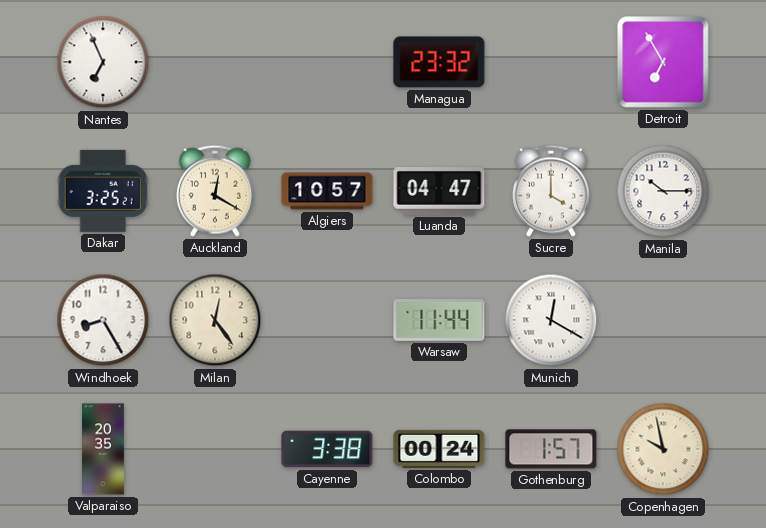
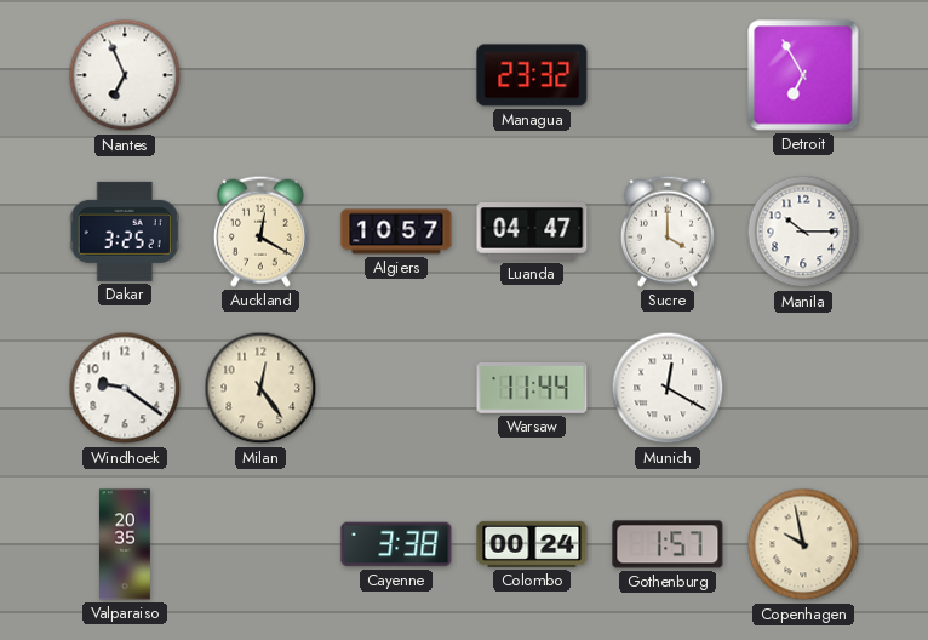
Windhoek: 8:25 -> 9:21 (125, 388)
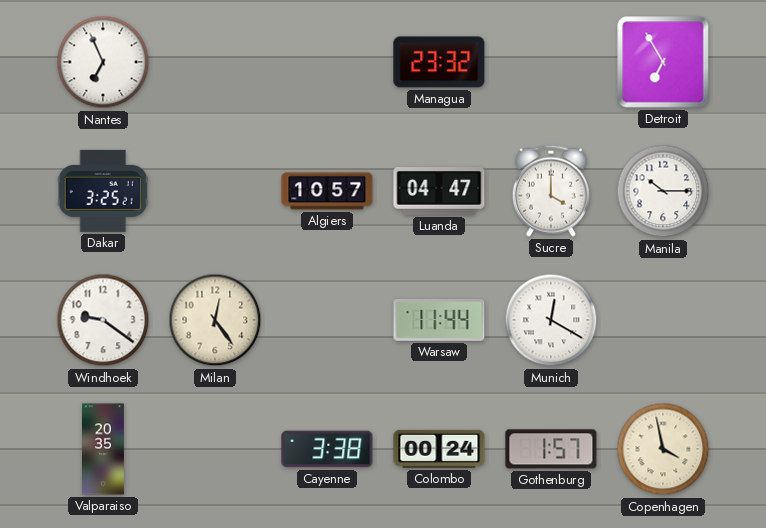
Auckland: 12:20 -> none (260, 232)
Copenhagen: 9:58 -> 3:58 (663, 449)
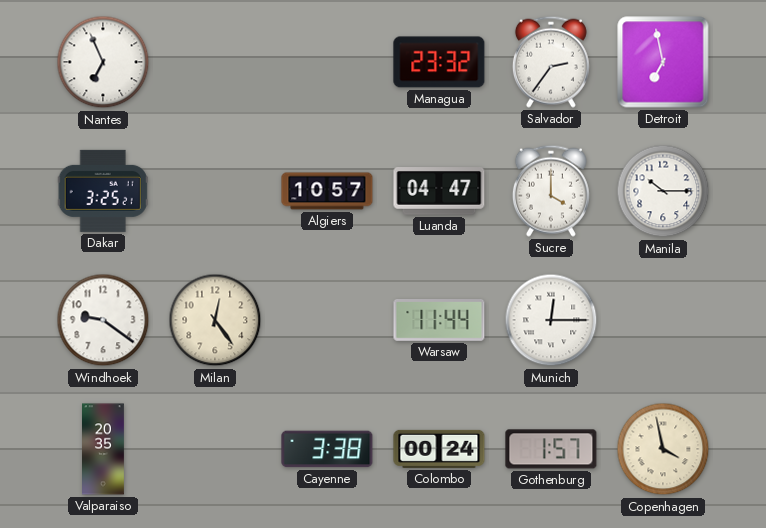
Salvador: none -> 2:36 (551, 62)
Detroit: 6:55 -> 6:58 (663, 62)
Munich: 12:20 -> 12:15 (551, 320)
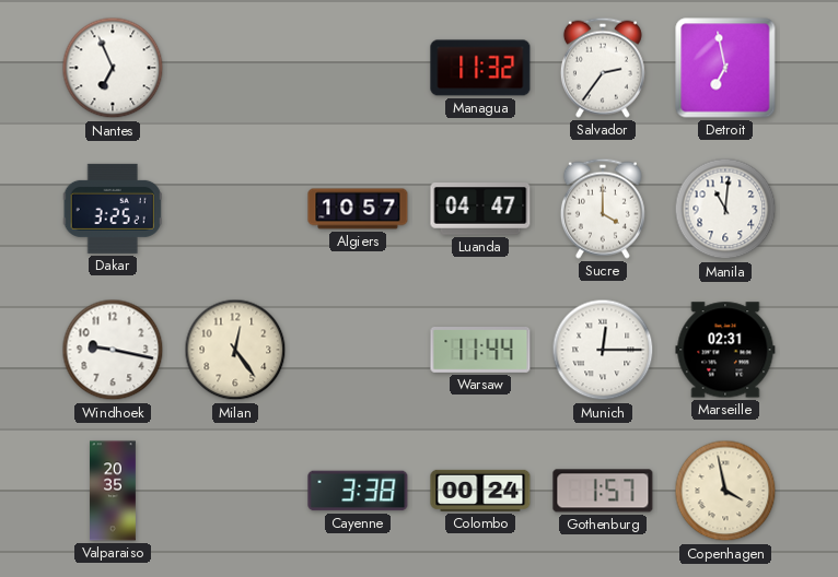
Managua: 23:32 -> 11:32 (480, 68)
Manila: 10:15 -> 11:01 (725, 209)
Windhoek: 9:21 -> 9:17 (113, 350)
Marseille: none -> 02:31 (725, 350)
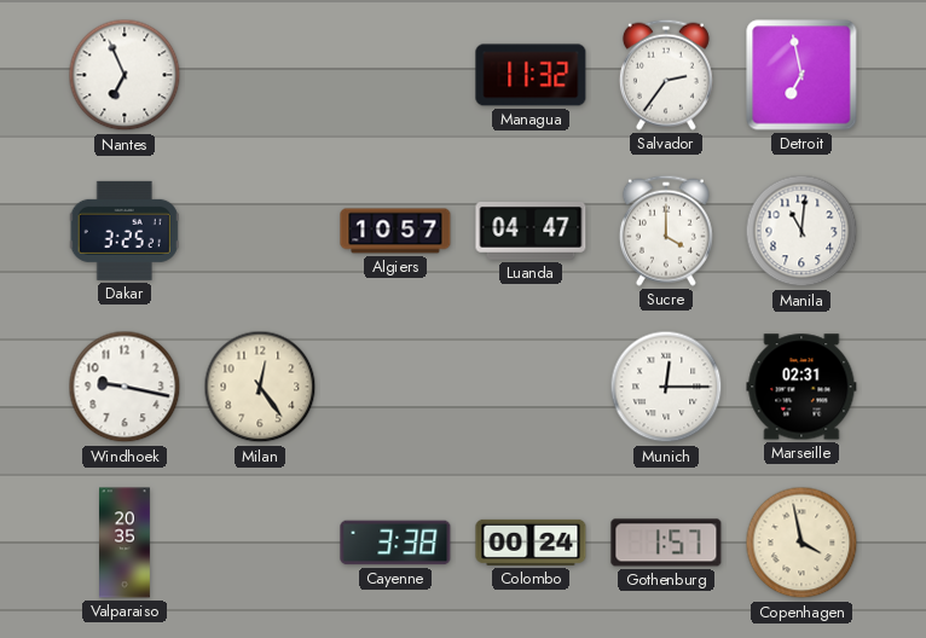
Warsaw: 11:44 -> none (480, 351)
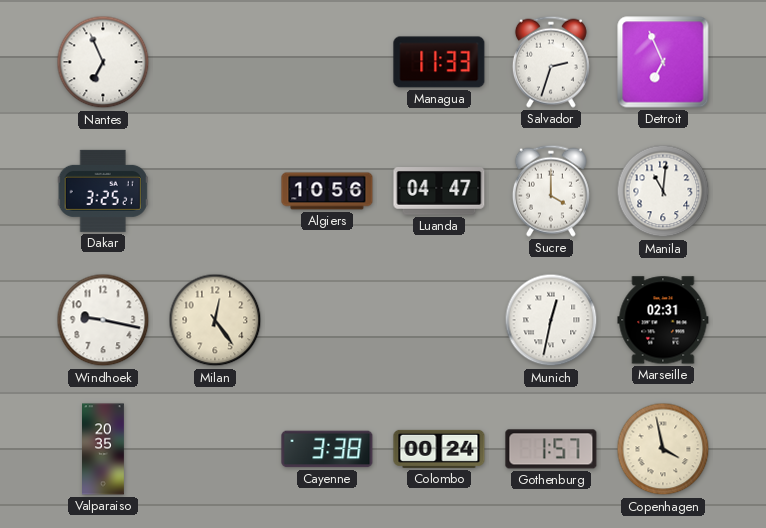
Managua: 11:32 -> 11:33 (439, 62)
Salvador: 2:36 -> 2:33 (551, 62)
Detroit: 6:58 -> 6:56 (663, 62)
Algiers: 10:57 -> 10:56 (327, 191)
Munich: 12:15 -> 12:32 (551, 320)
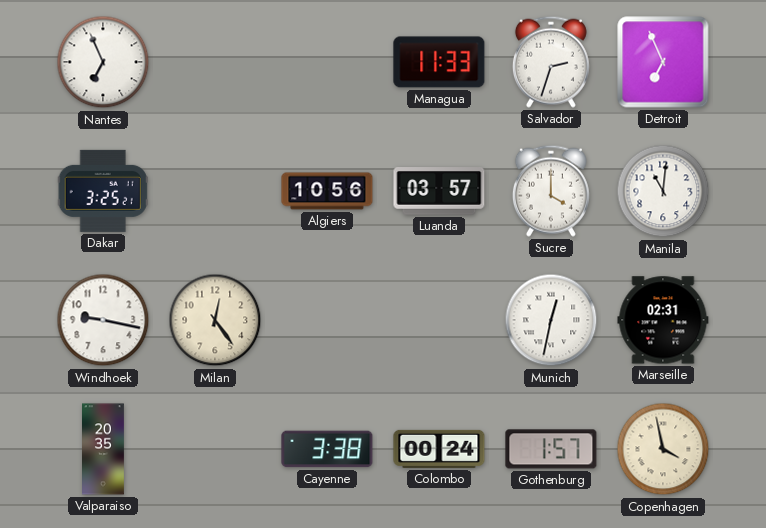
Luanda: 04:47 -> 03:57 (439, 192)
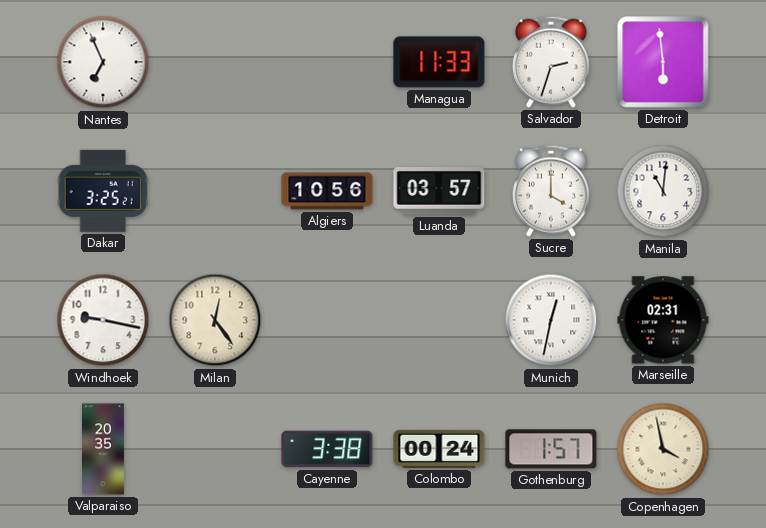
Detroit: 6:56 -> 5:59 (663, 62)
